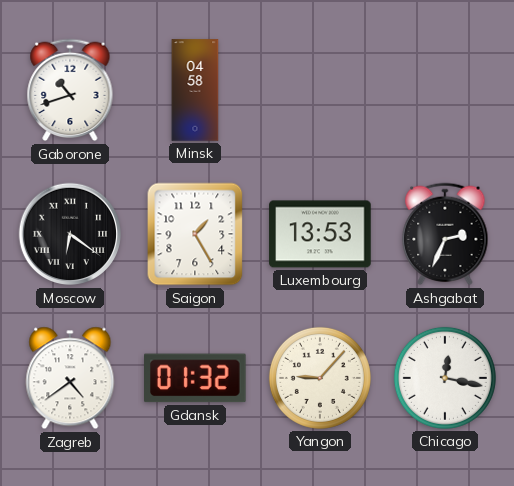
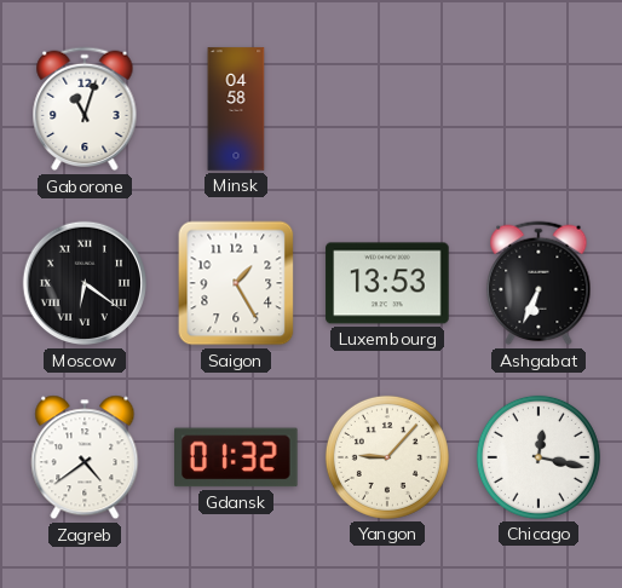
Gaborone: 10:42 -> 11:03 (85, 109)
Ashgabat: 2:34 -> 6:34 (539, 283)
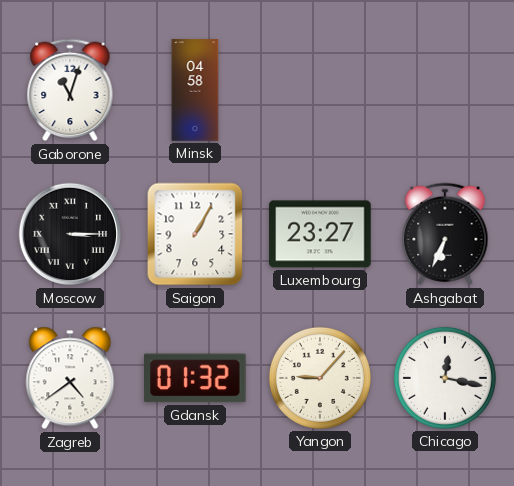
Moscow: 6:21 -> 3:15 (70, 234)
Saigon: 1:25 -> 1:05 (195, 234)
Luxembourg: 13:53 -> 23:27 (320, 234)
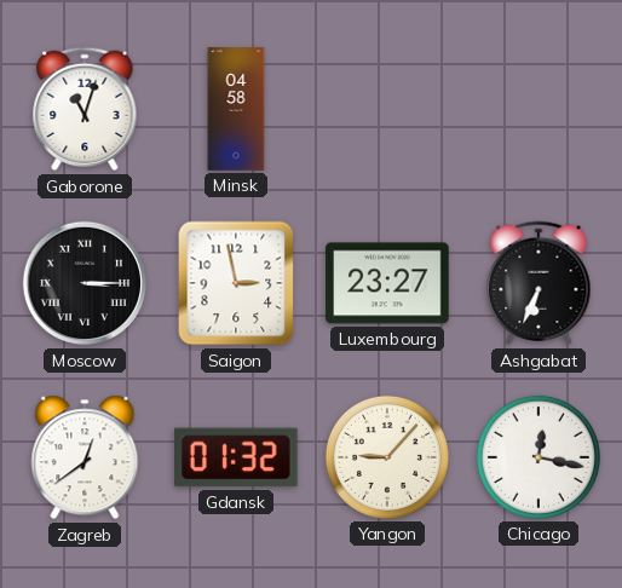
Saigon: 1:05 -> 2:58 (236, 283)
Zagreb: 4:39 -> 12:39 (85, 457)
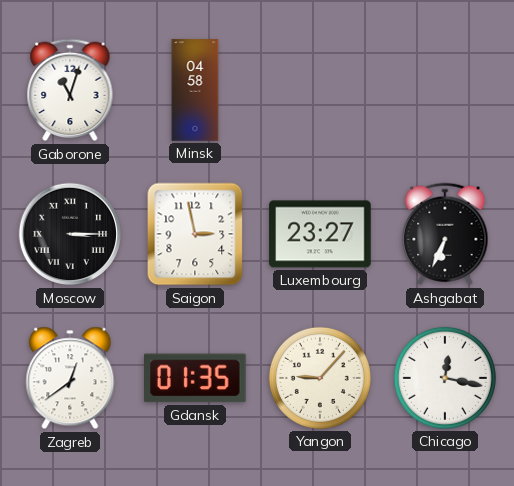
Gdansk: 01:32 -> 01:35 (195, 378)
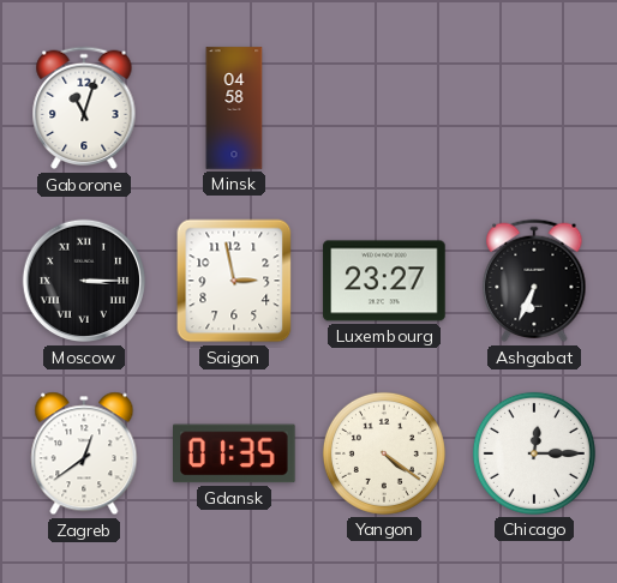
Yangon: 9:07 -> 4:21 (384, 453)
Chicago: 12:17 -> 12:15 (534, 453)
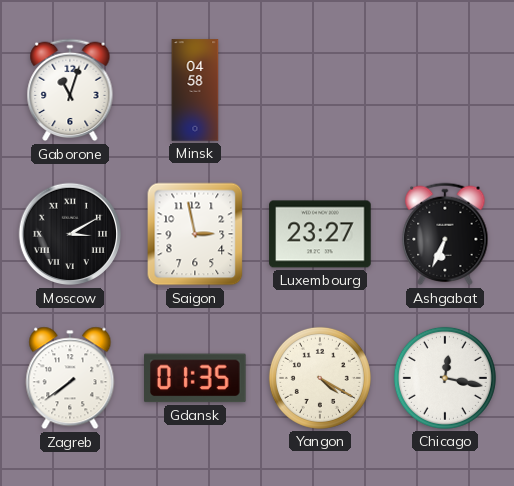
Moscow: 3:15 -> 3:10 (70, 234)
Zagreb: 12:39 -> 7:39 (70, 378)
Yangon: 4:21 -> 4:20 (320, 378)
Chicago: 12:15 -> 12:17 (445, 378)
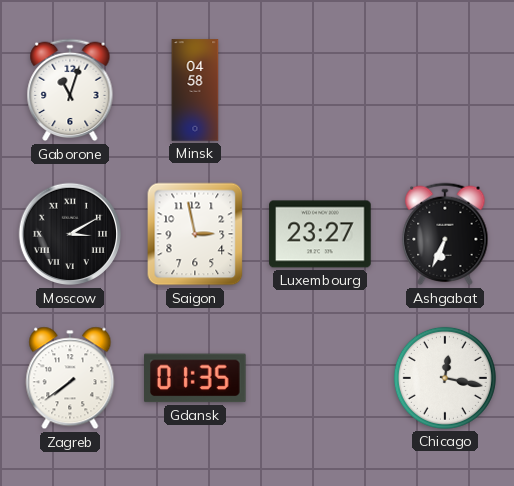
Yangon: 4:20 -> none (320, 378)
